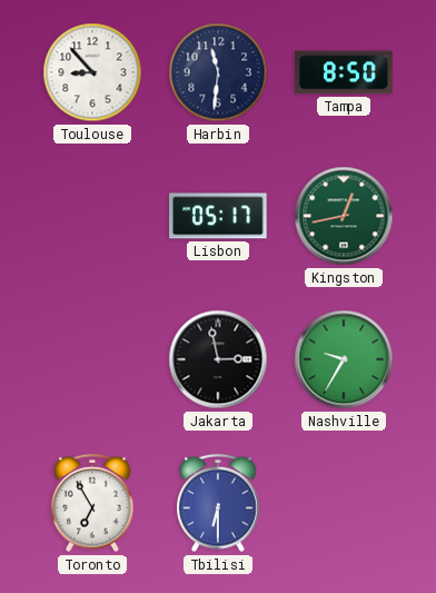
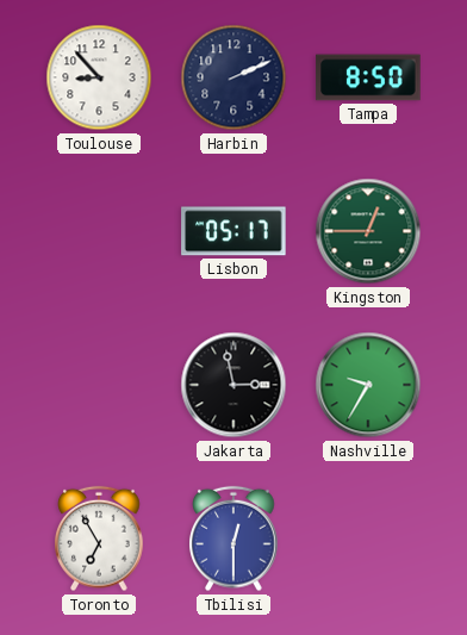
Harbin: 11:31 -> 2:11 (233, 77)
Kingston: 12:43 -> 12:45 (368, 231)
Tbilisi: 6:30 -> 12:30 (233, 538)
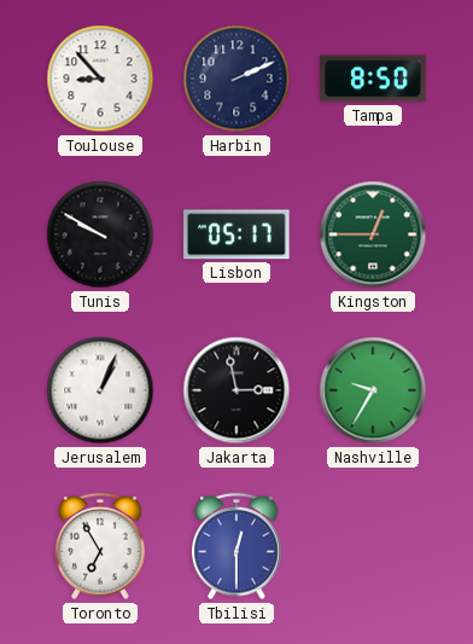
Tunis: none -> 9:50 (100, 234)
Jerusalem: none -> 1:04 (100, 390)
